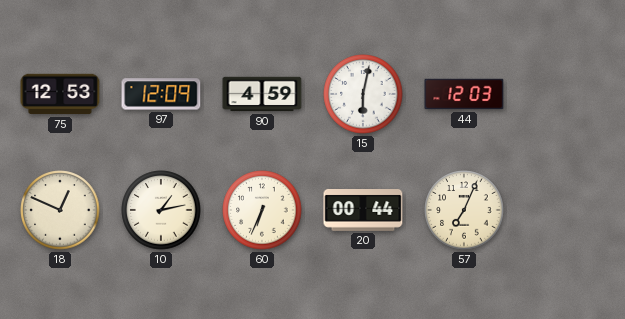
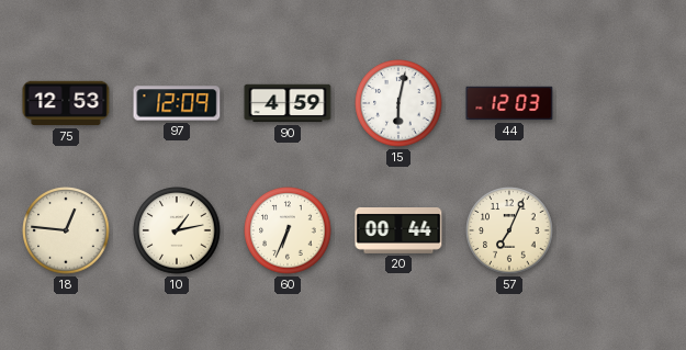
18: 12:49 -> 12:46 (66, 230)
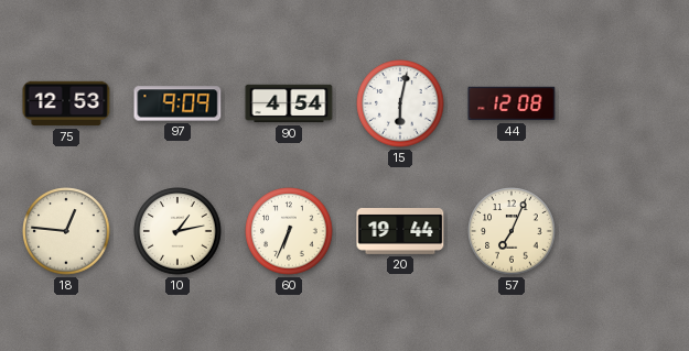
97: 12:09 -> 9:09 (177, 103)
90: 4:59 -> 4:54 (289, 103)
44: 12:03 -> 12:08 (512, 103)
20: 00:44 -> 19:44 (400, 232)
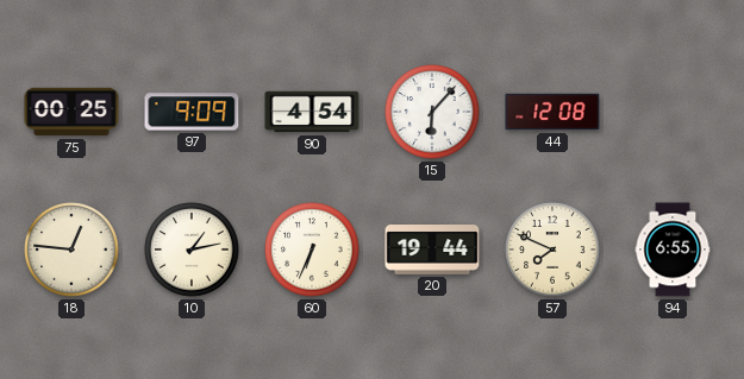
75: 12:53 -> 00:25 (71, 112)
15: 6:02 -> 6:07 (432, 112)
57: 7:04 -> 7:49 (552, 249)
94: none -> 6:55 (673, 249)
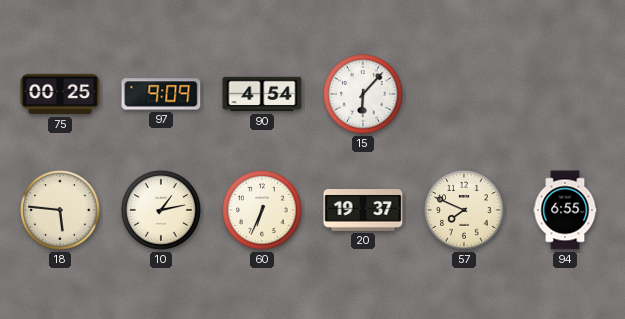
44: 12:08 -> none (552, 112)
18: 12:46 -> 5:46 (60, 210)
20: 19:44 -> 19:37 (363, 211)
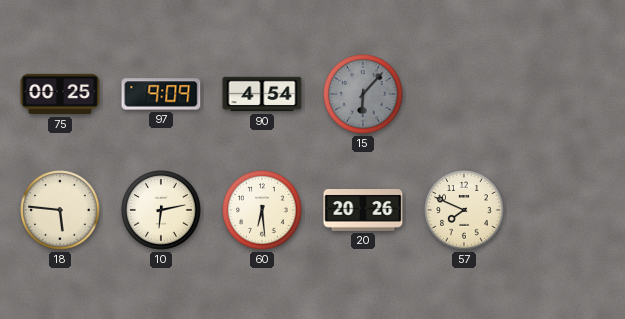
15 dial: white -> grey (363, 94)
10: 1:13 -> 6:13 (161, 210)
60: 6:34 -> 6:29 (262, 210)
20: 19:37 -> 20:26 (363, 211)
94: 6:55 -> none (565, 210)
